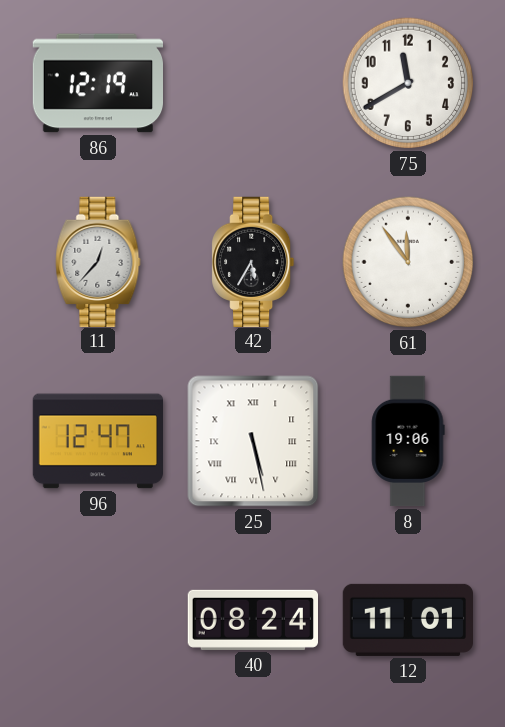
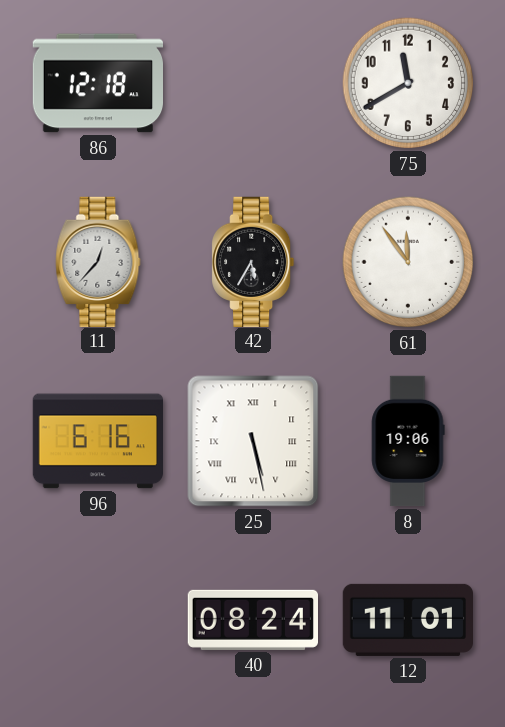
86: 12:19 -> 12:18 (97, 83)
96: 12:47 -> 6:16 (97, 441)
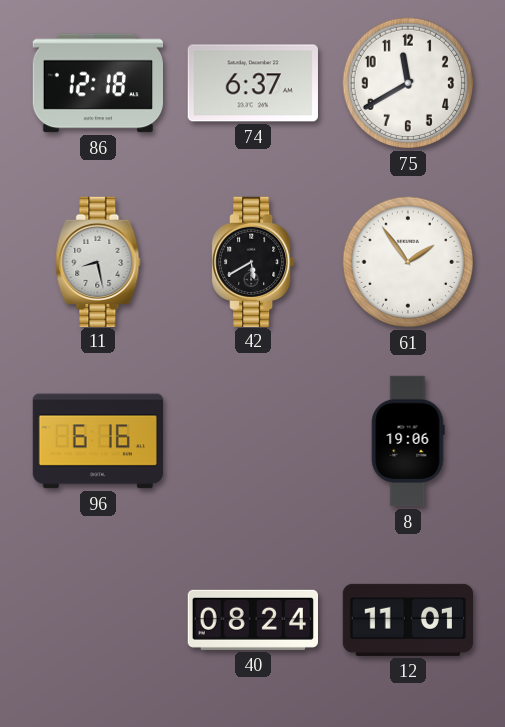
74: none -> 6:37 (253, 83)
11: 12:37 -> 8:28 (98, 261)
42: 5:35 -> 5:40 (254, 261)
61: 11:54 -> 1:54 (408, 262)
25: 5:28 -> none (253, 441)
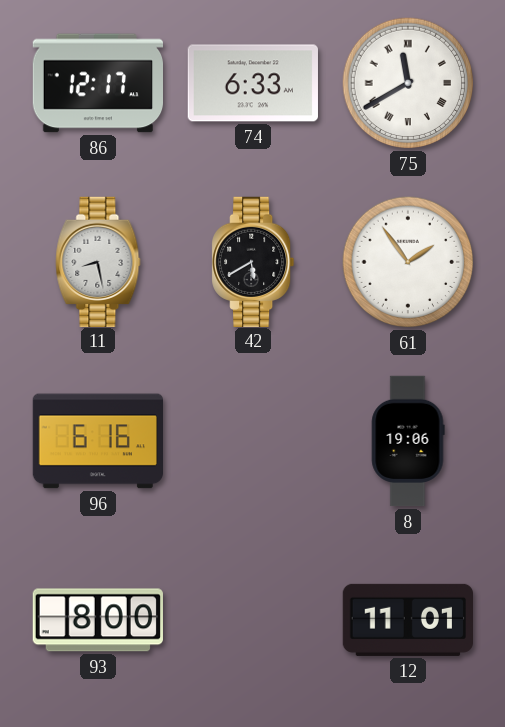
86: 12:18 -> 12:17 (97, 83)
74: 6:37 -> 6:33 (253, 83)
75 numerals: Arabic -> Roman (408, 83)
93: none -> 8:00 (98, 620)
40: 08:24 -> none (252, 620)
